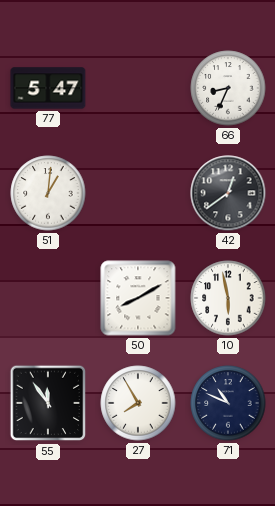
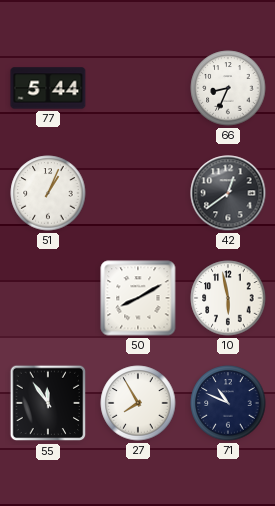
77: 5:47 -> 5:44 (48, 88)
51: 1:01 -> 1:04 (48, 193)
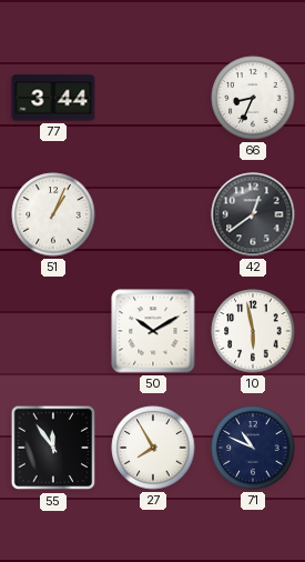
77: 5:44 -> 3:44 (53, 98)
50: 8:10 -> 10:10 (153, 331)
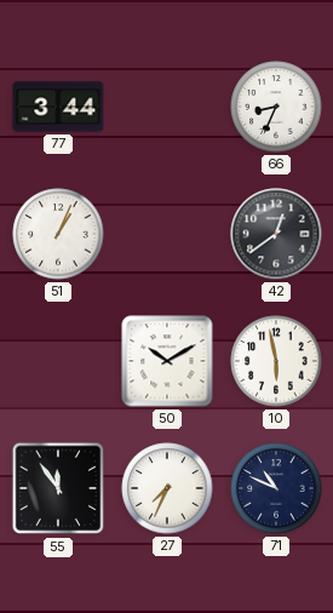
27: 7:55 -> 7:34 (167, 488)
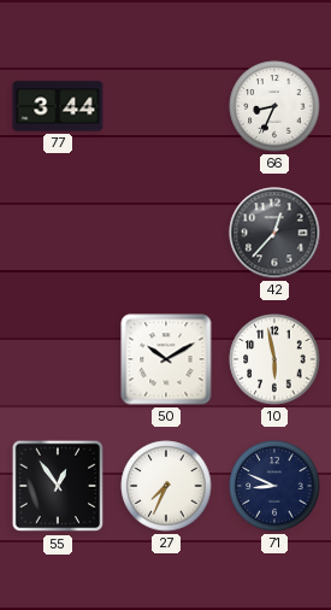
51: 1:04 -> none (58, 234)
42: 12:39 -> 12:37 (274, 233)
55: 11:54 -> 12:54 (58, 486)
71: 10:49 -> 8:49 (274, 486)
